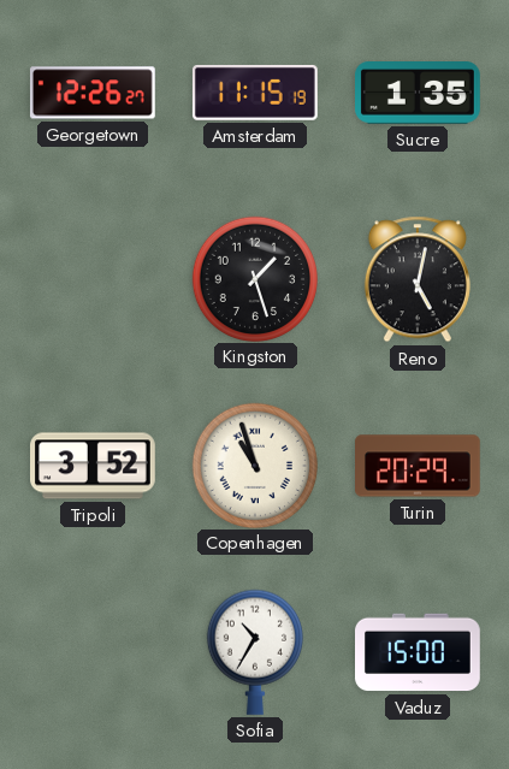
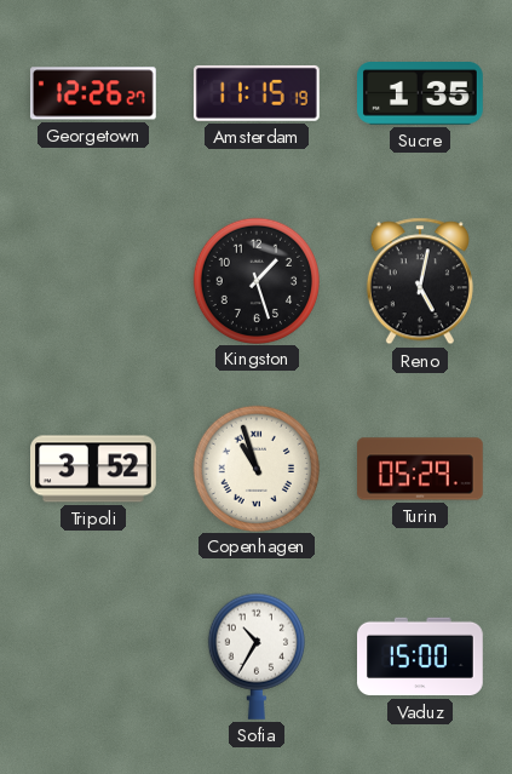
Turin: 20:29 -> 05:29 (421, 469)
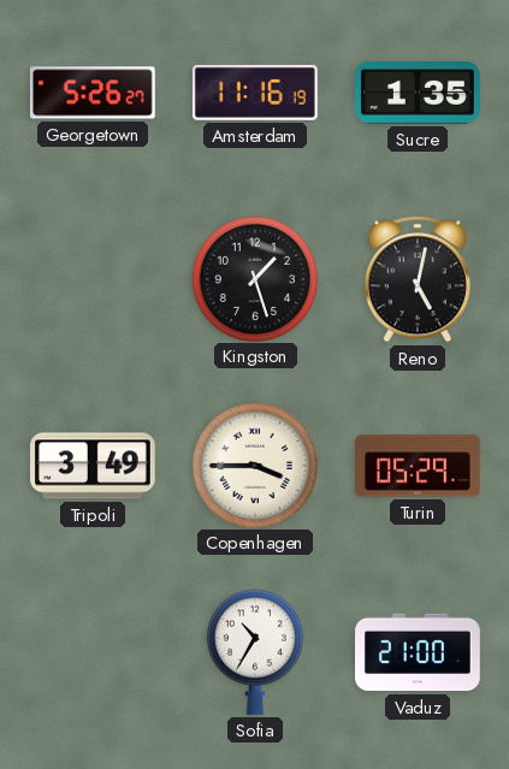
Georgetown: 12:26 -> 5:26 (93, 93)
Amsterdam: 11:15 -> 11:16 (255, 93)
Tripoli: 3:52 -> 3:49 (94, 466)
Copenhagen: 10:57 -> 3:45 (254, 465)
Vaduz: 15:00 -> 21:00 (419, 652)
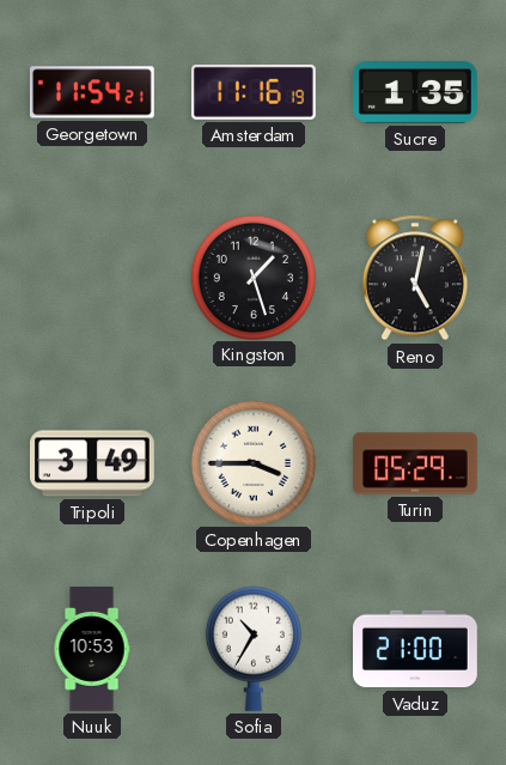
Georgetown: 5:26 -> 11:54 (92, 92)
Nuuk: none -> 10:53 (92, 649)
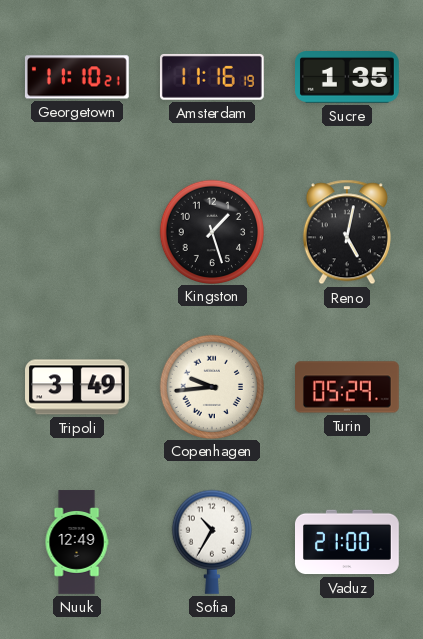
Georgetown: 11:54 -> 11:10 (77, 77)
Copenhagen: 3:45 -> 9:44 (211, 386)
Nuuk: 10:53 -> 12:49 (77, 542)
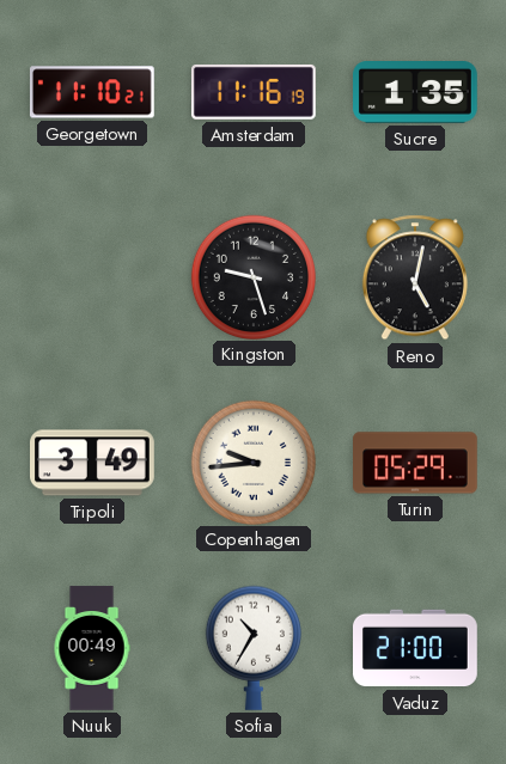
Kingston: 1:27 -> 9:27 (252, 276)
Nuuk: 12:49 -> 00:49 (92, 648)
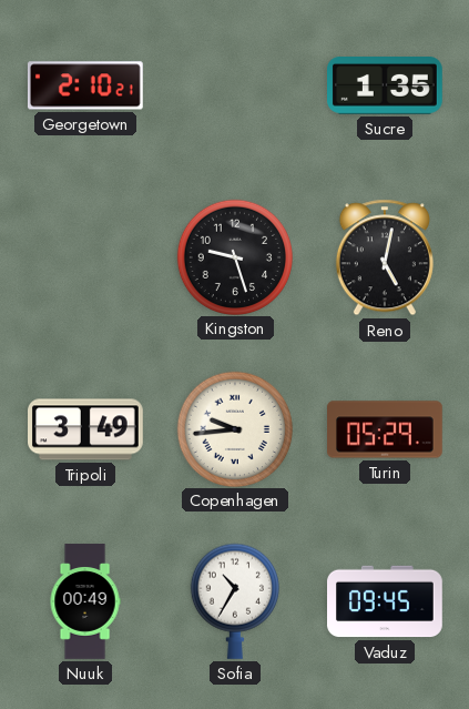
Georgetown: 11:10 -> 2:10 (85, 85)
Amsterdam: 11:16 -> none (254, 92)
Vaduz: 21:00 -> 09:45 (386, 601)
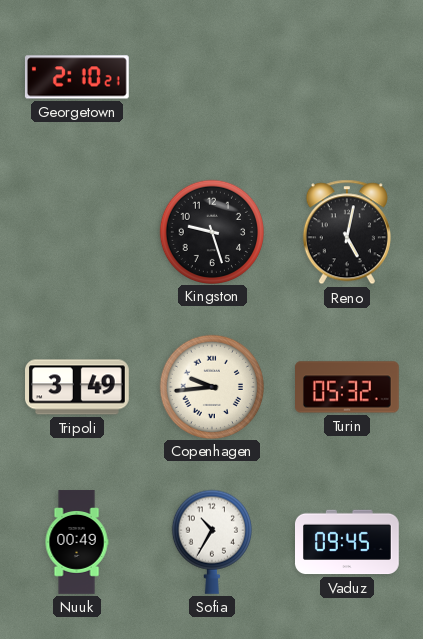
Sucre: 1:35 -> none (386, 87)
Turin: 05:29 -> 05:32 (348, 387)
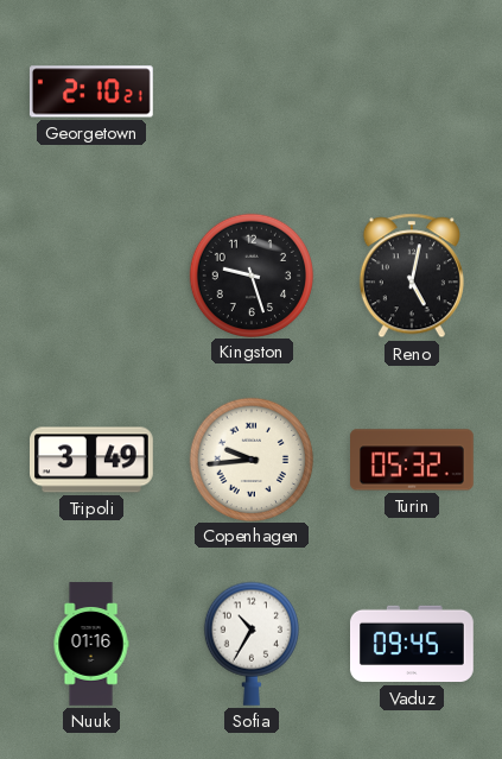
Nuuk: 00:49 -> 01:16 (91, 644)
